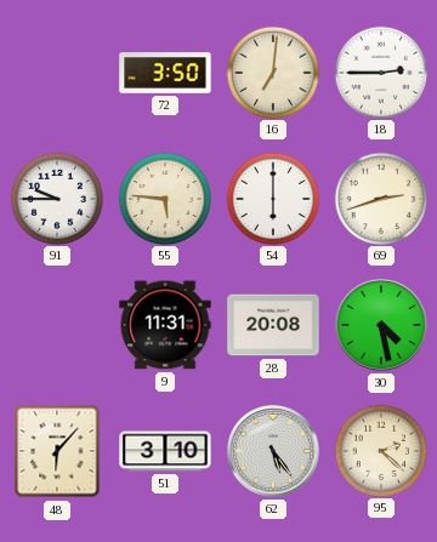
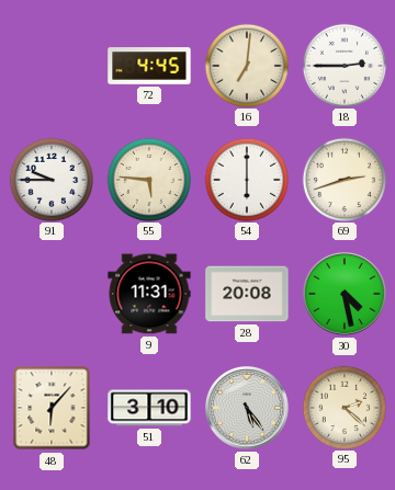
72: 3:50 -> 4:45 (149, 66)
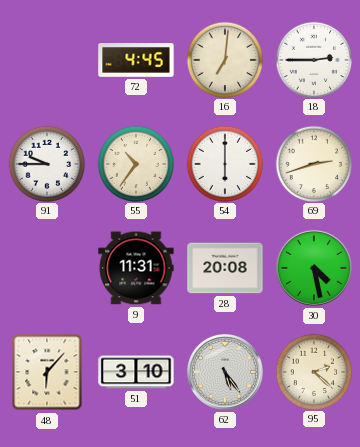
55: 5:46 -> 10:36 (135, 163)
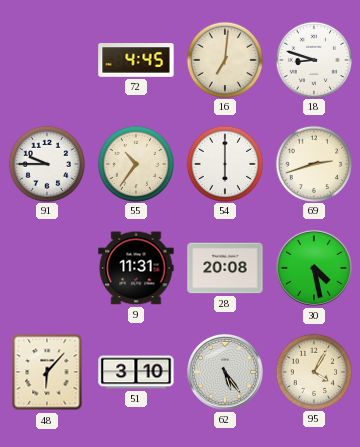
18: 2:45 -> 8:48 (313, 59)
95: 2:22 -> 4:05 (313, 371)
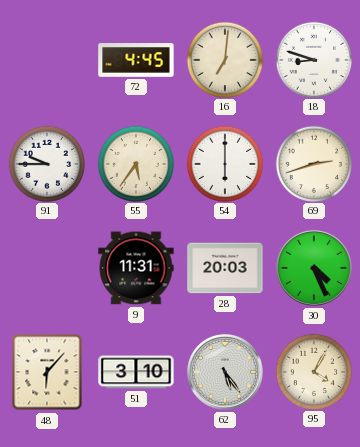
55: 10:36 -> 5:36 (135, 163)
28: 20:08 -> 20:03 (225, 268)
30: 4:28 -> 4:26 (314, 268)
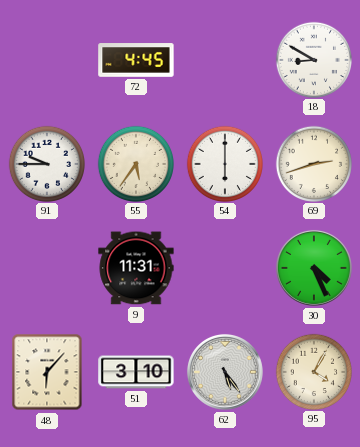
16: 7:01 -> none (224, 59)
18: 8:48 -> 8:50 (313, 59)
28: 20:03 -> none (225, 268)
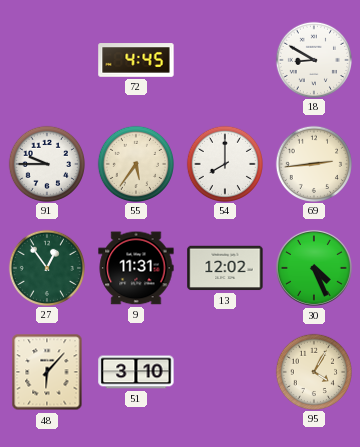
54: 6:00 -> 8:00 (224, 163)
69: 2:42 -> 2:44 (313, 163)
27: none -> 12:54 (46, 267)
13: none -> 12:02 (225, 268)
62: 5:24 -> none (225, 372)
